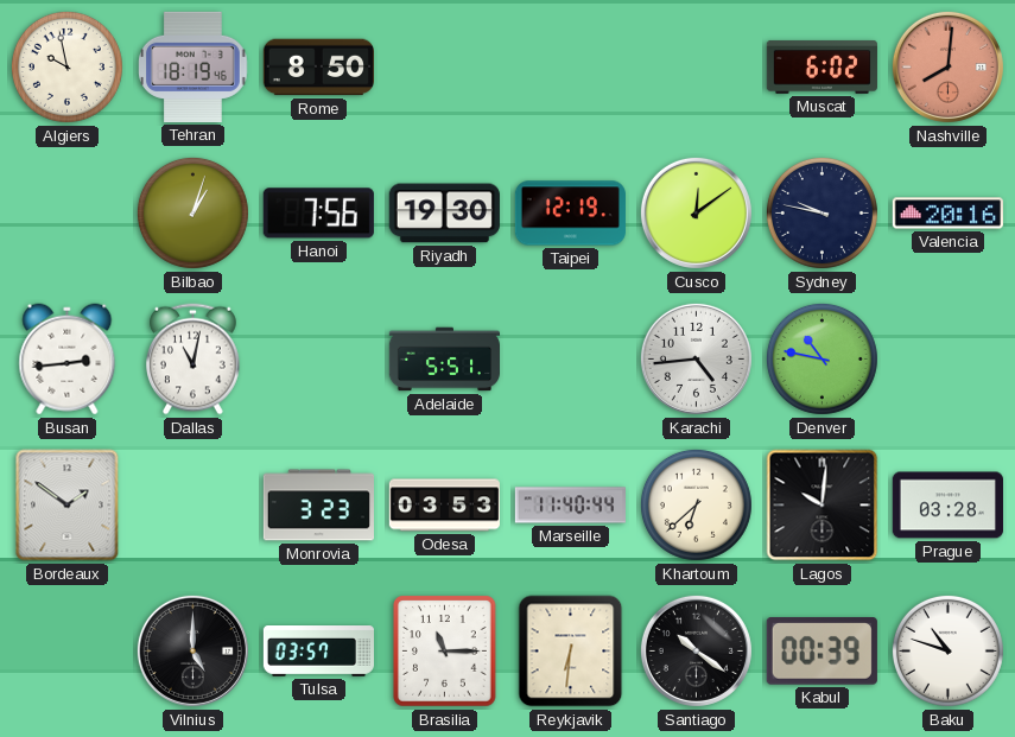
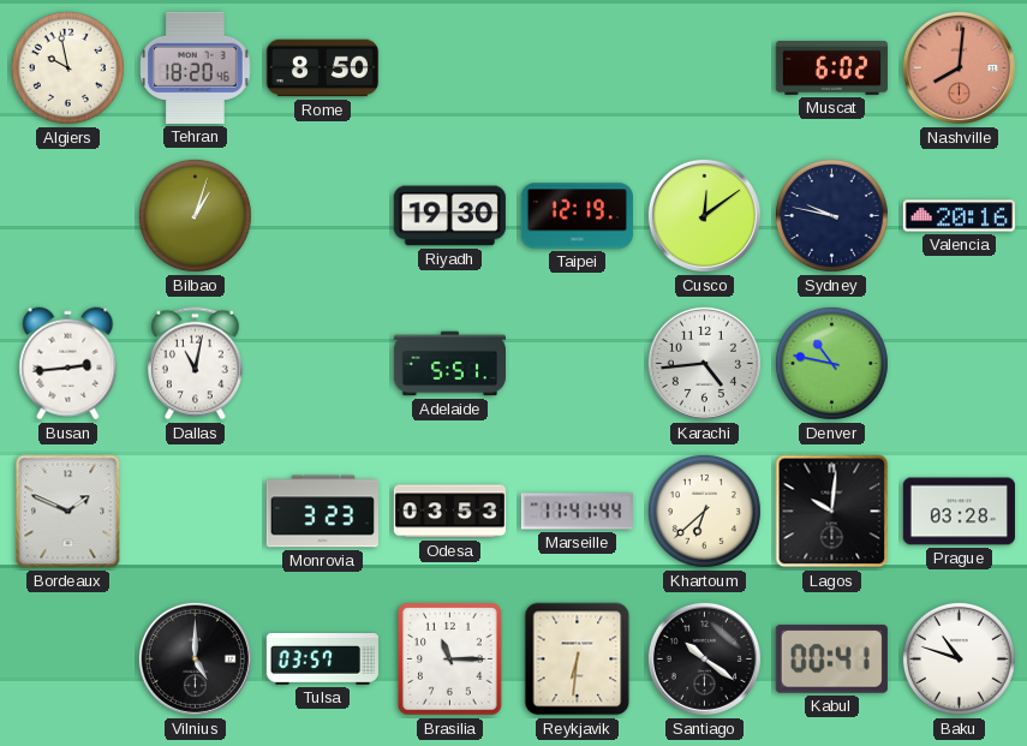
Tehran: 18:19 -> 18:20 (196, 67)
Hanoi: 7:56 -> none (318, 214)
Bordeaux: 1:51 -> 1:49 (68, 512)
Marseille: 11:40 -> 11:41 (577, 512)
Kabul: 00:39 -> 00:41 (831, 660)
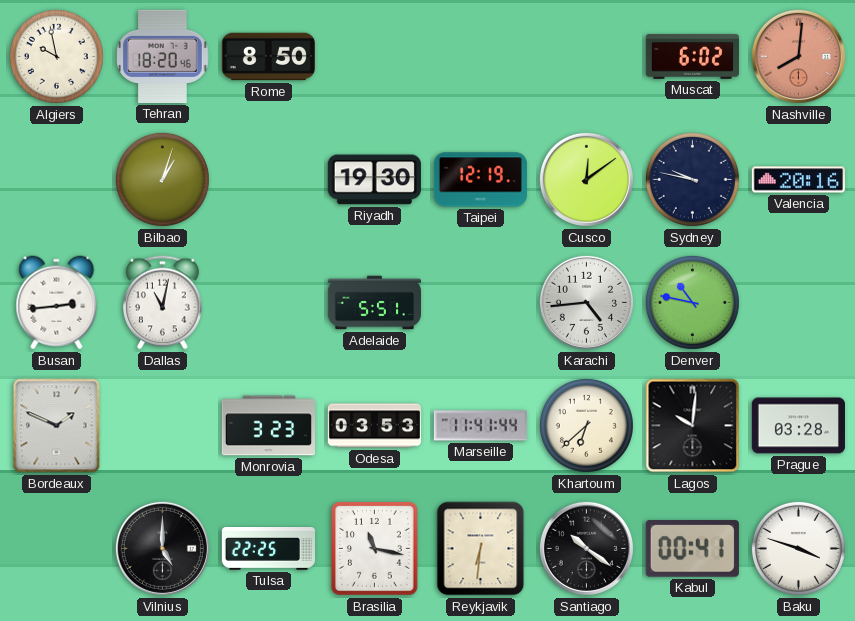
Tulsa: 03:57 -> 22:25 (268, 549)
Brasilia: 11:15 -> 11:17 (375, 549)
Baku: 10:48 -> 3:48 (798, 548)
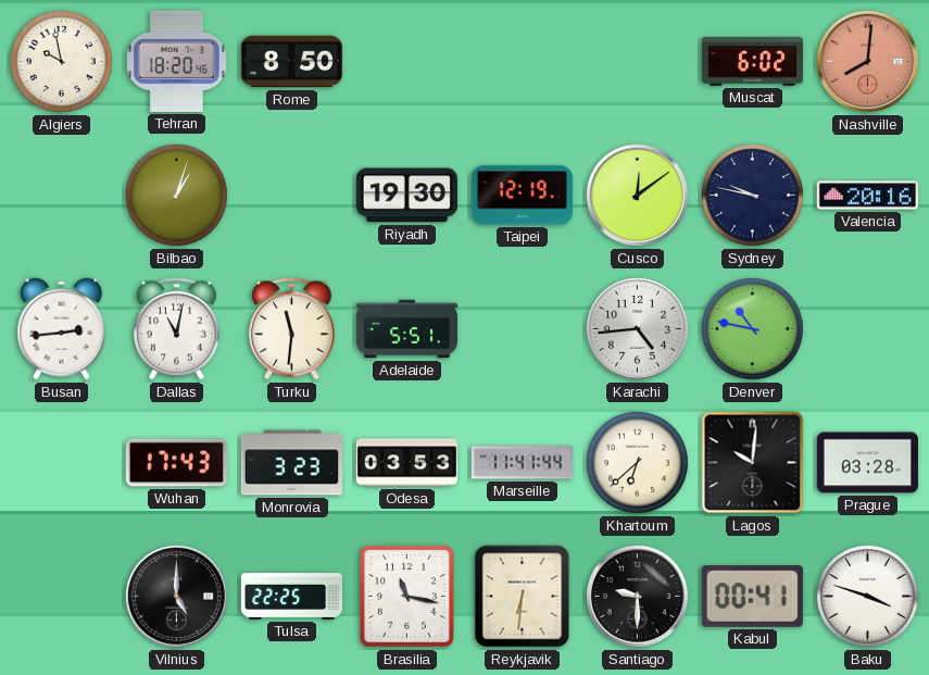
Turku: none -> 11:31 (292, 329)
Bordeaux: 1:49 -> none (57, 426)
Wuhan: none -> 17:43 (176, 463)
Santiago: 10:21 -> 9:30 (637, 596)
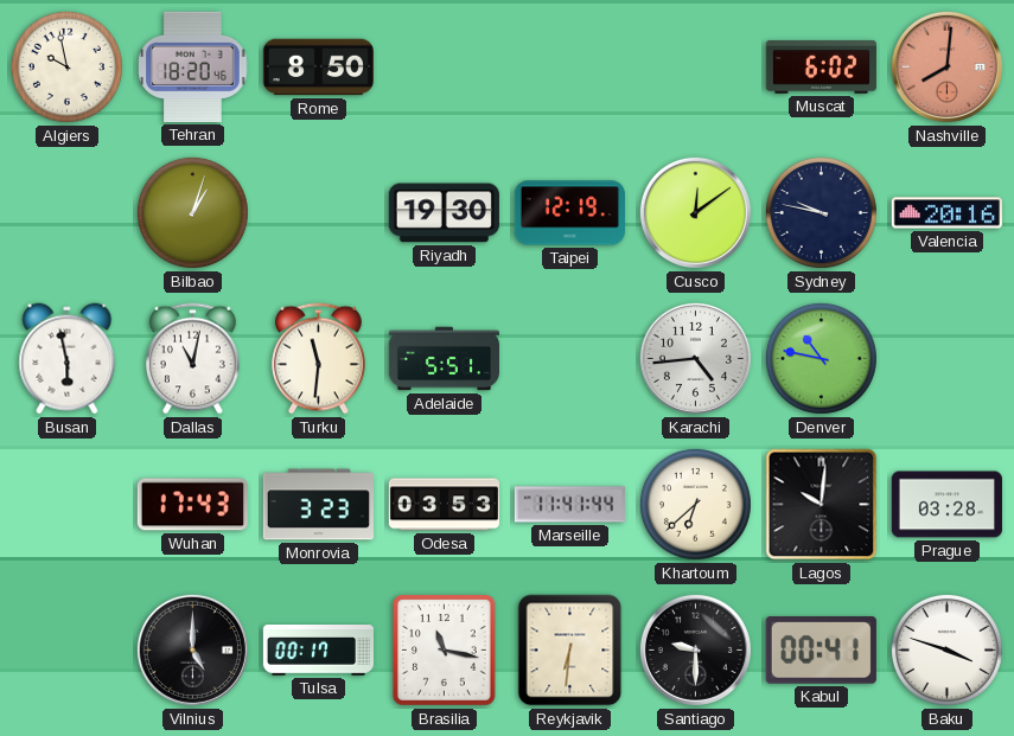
Busan: 2:44 -> 5:58 (68, 359)
Tulsa: 22:25 -> 00:17 (318, 651)
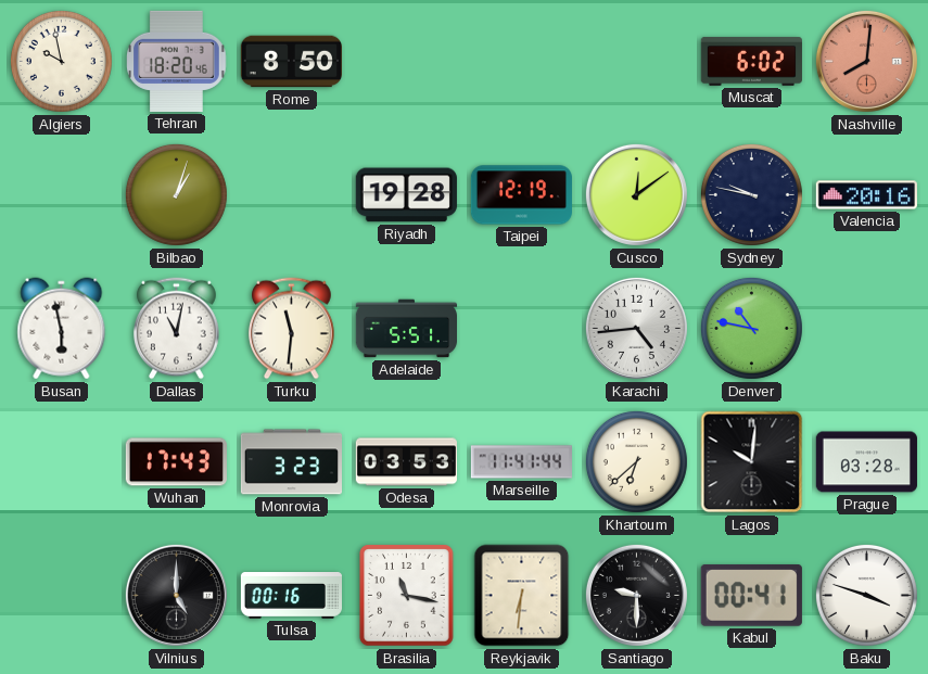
Riyadh: 19:30 -> 19:28 (406, 195)
Tulsa: 00:17 -> 00:16 (291, 596)
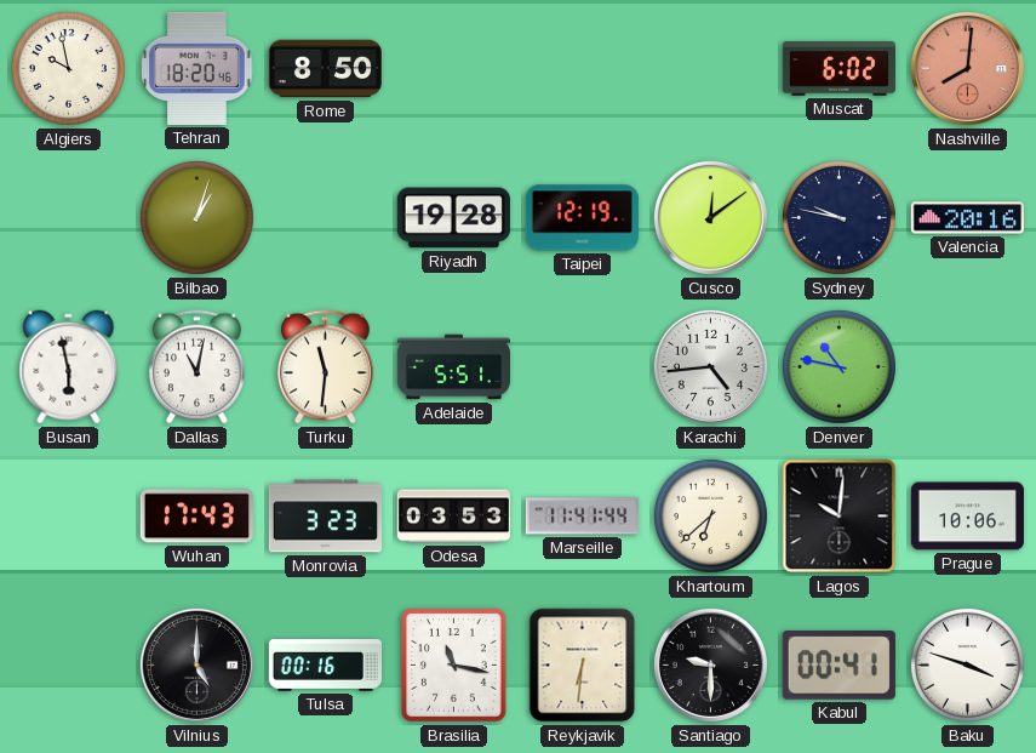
Prague: 03:28 -> 10:06 (967, 517)
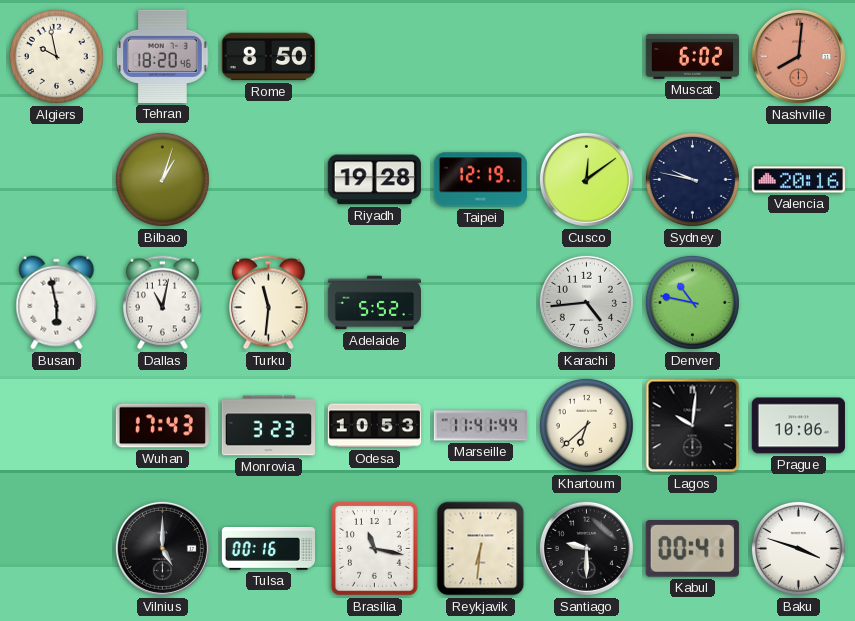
Adelaide: 5:51 -> 5:52 (374, 303)
Odesa: 03:53 -> 10:53 (374, 426)
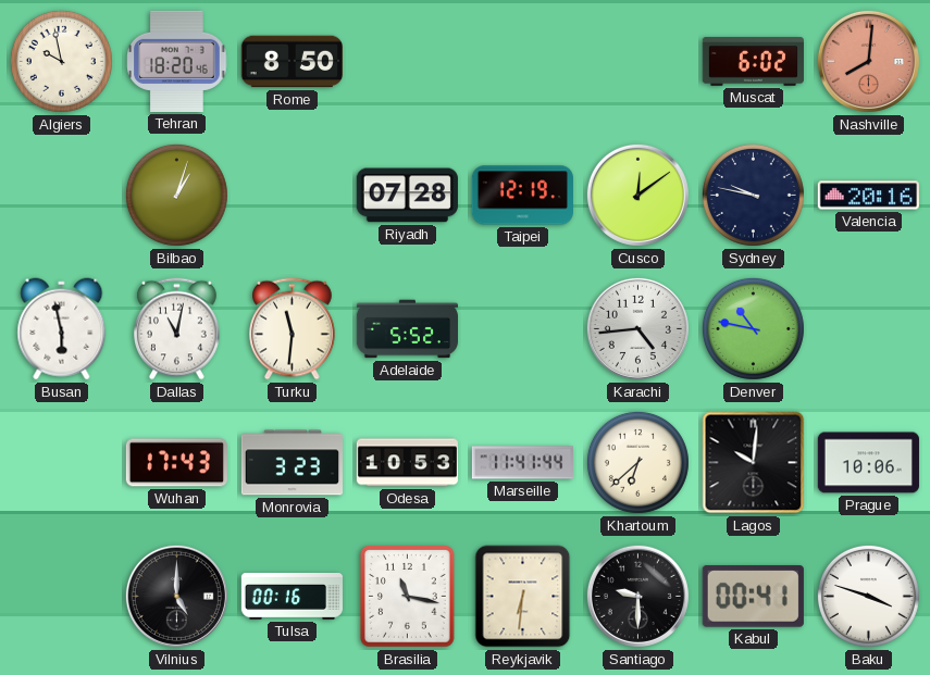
Riyadh: 19:28 -> 07:28 (407, 196)
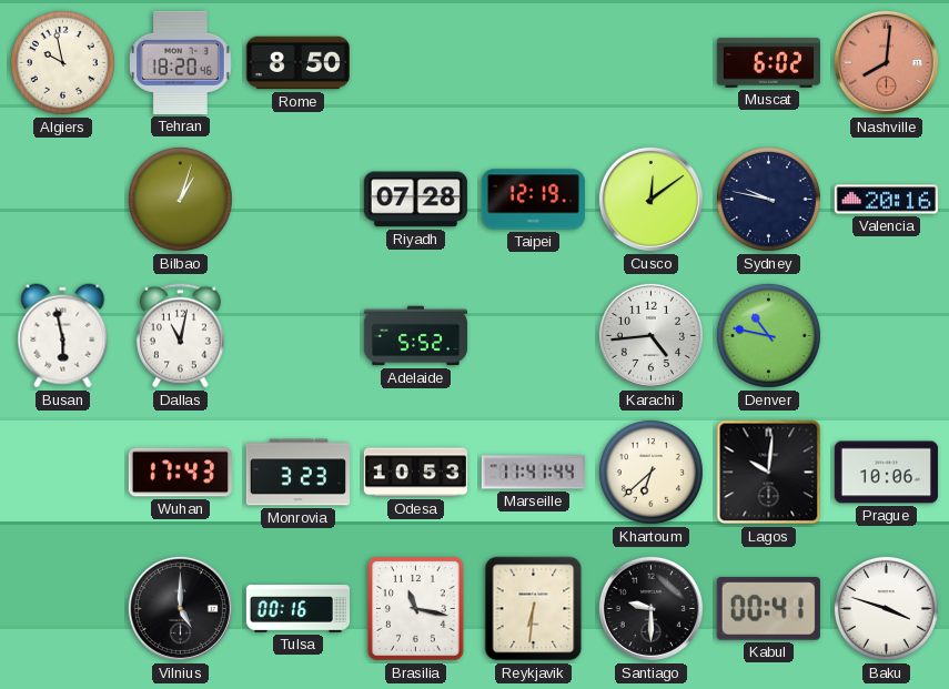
Turku: 11:31 -> none (293, 329)
